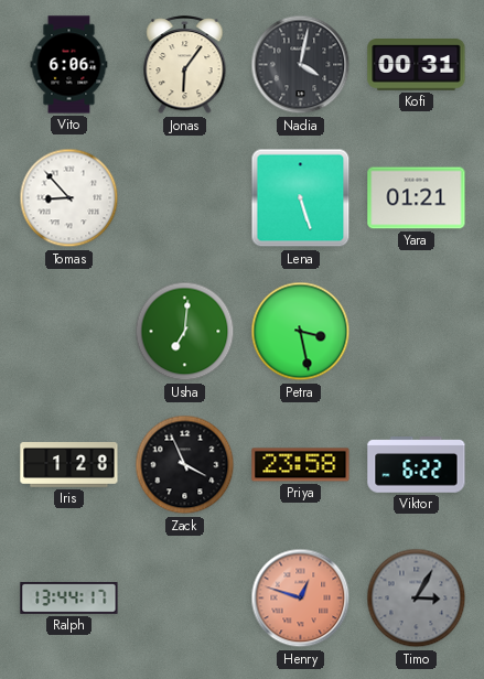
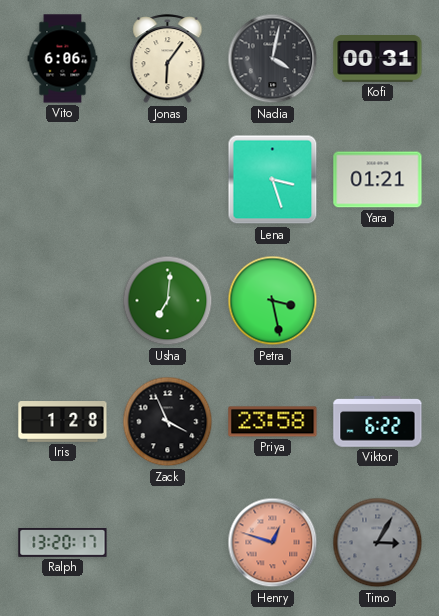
Tomas: 8:53 -> none (69, 198)
Lena: 5:27 -> 3:27 (273, 180)
Ralph: 13:44 -> 13:20 (63, 543)
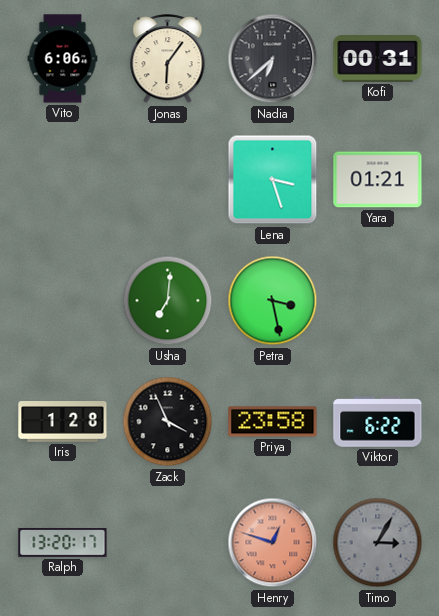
Nadia: 4:02 -> 6:38 (273, 59)
